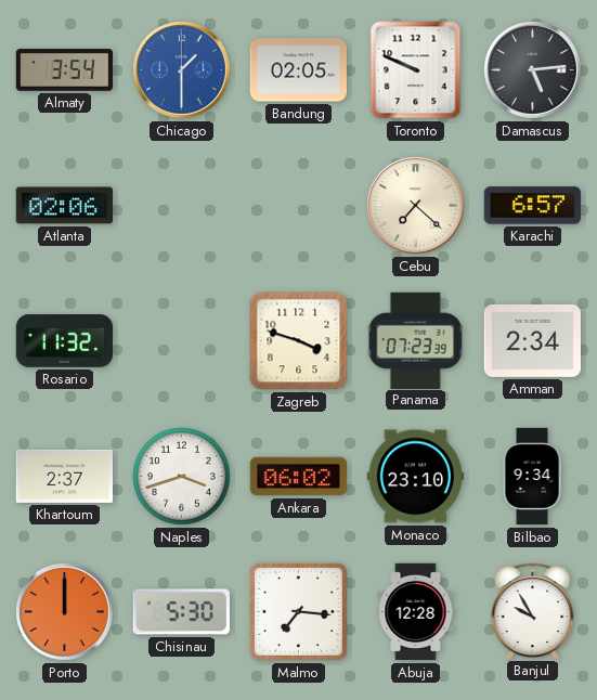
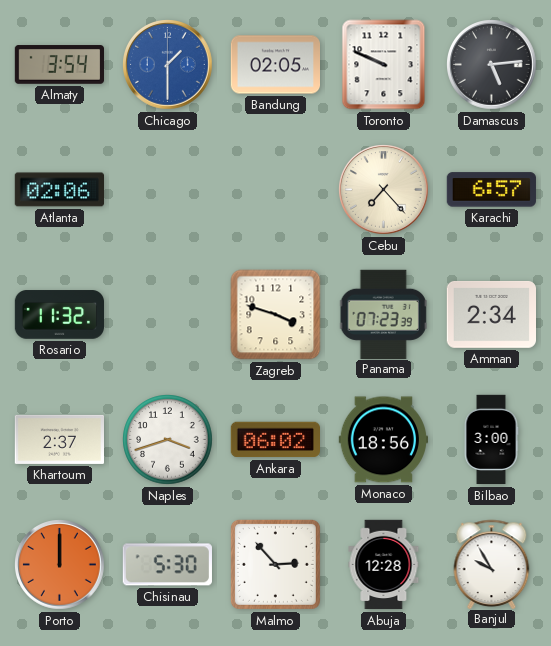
Cebu: 7:22 -> 7:23 (384, 190)
Monaco: 23:10 -> 18:56 (383, 440)
Bilbao: 9:34 -> 3:00 (491, 440)
Malmo: 7:16 -> 2:53 (275, 564)
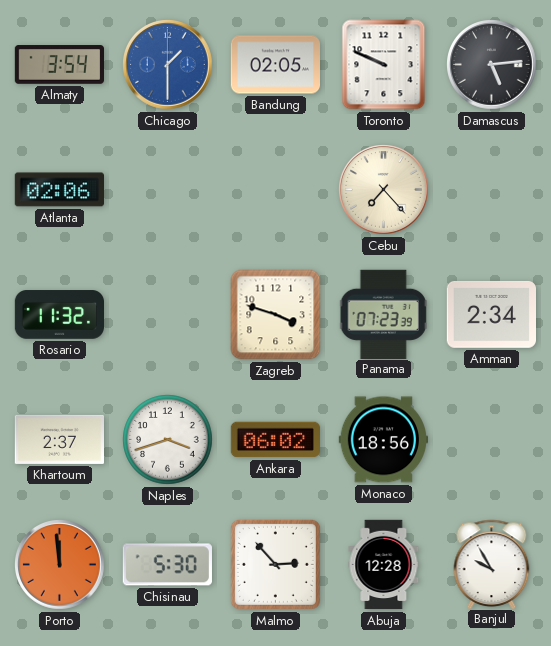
Karachi: 6:57 -> none (491, 190)
Bilbao: 3:00 -> none (491, 440)
Porto: 12:00 -> 11:59 (60, 565)
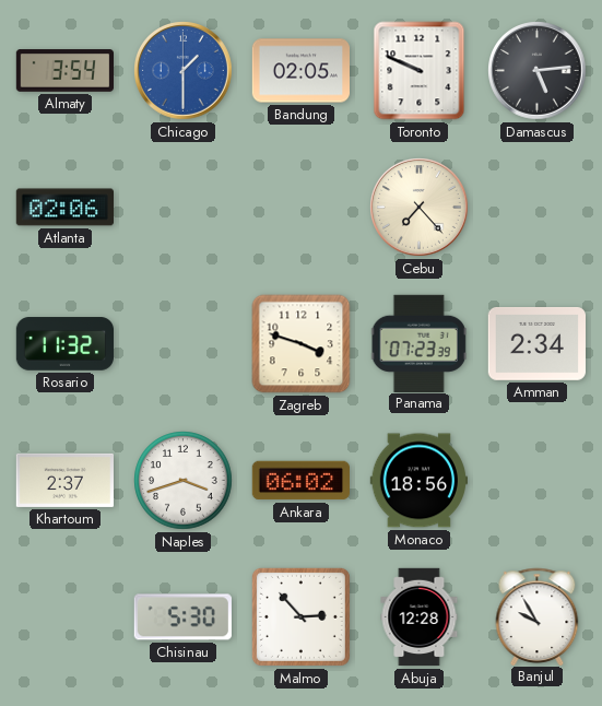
Porto: 11:59 -> none (60, 565)
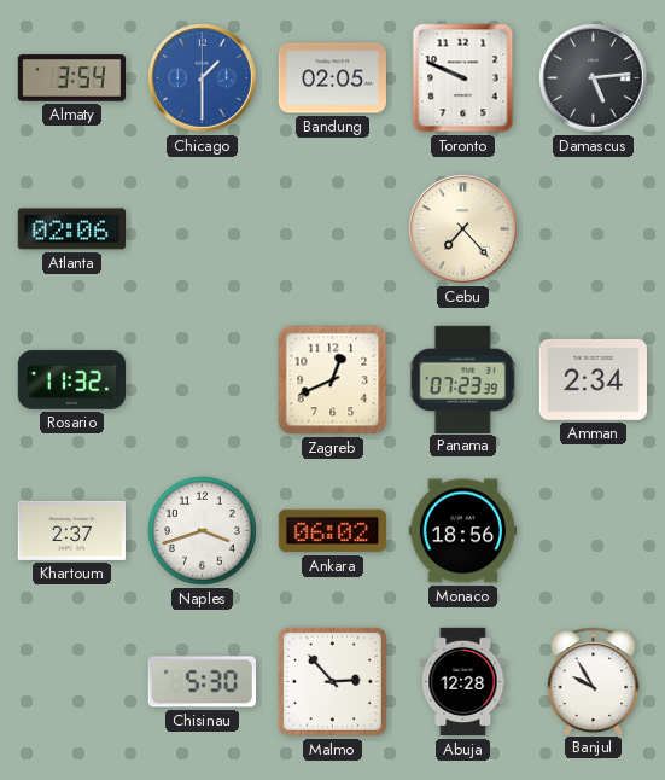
Zagreb: 3:48 -> 12:41 (333, 380)
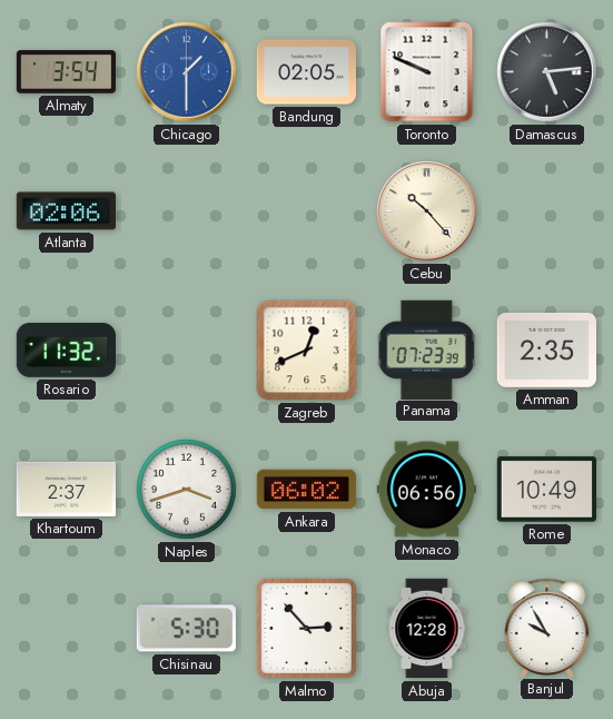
Cebu: 7:23 -> 10:23 (427, 211)
Amman: 2:34 -> 2:35 (546, 349)
Monaco: 18:56 -> 06:56 (426, 490)
Rome: none -> 10:49 (546, 490)
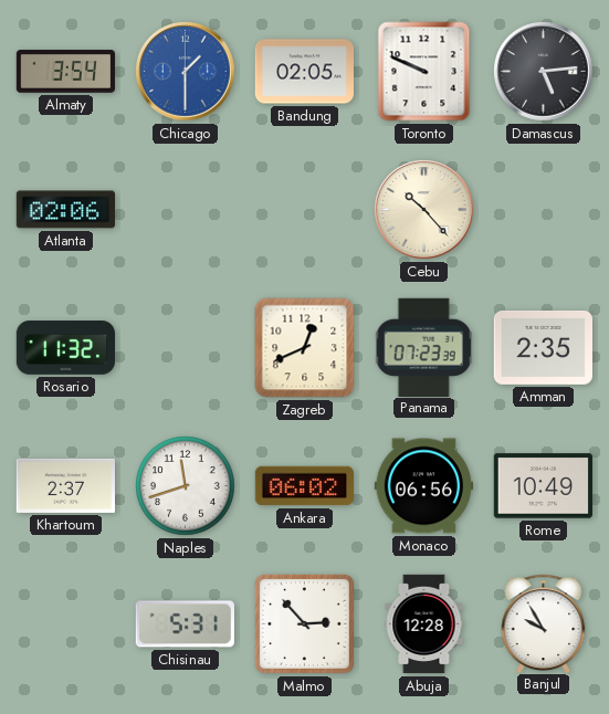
Naples: 3:42 -> 11:42 (186, 486)
Chisinau: 5:30 -> 5:31 (185, 624)
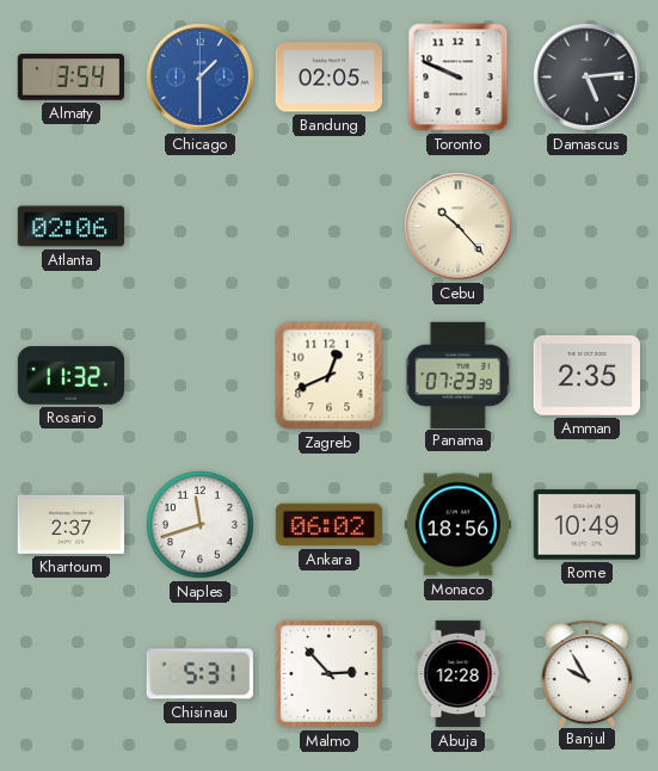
Monaco: 06:56 -> 18:56 (457, 525)
